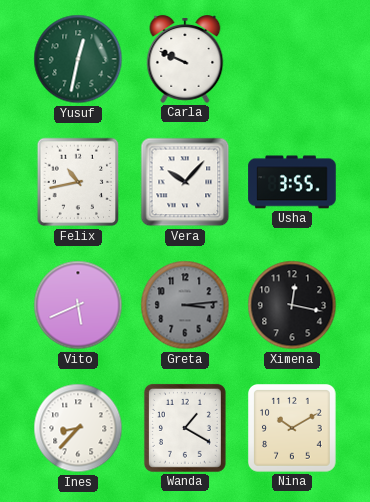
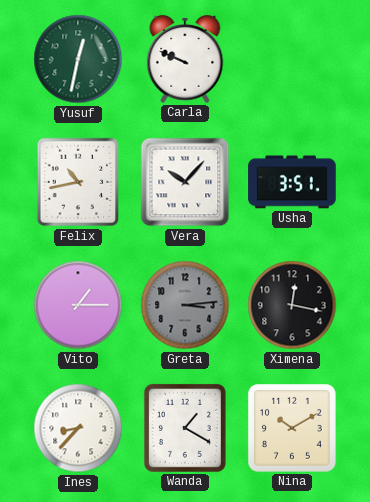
Usha: 3:55 -> 3:51 (292, 182)
Vito: 5:41 -> 1:15 (78, 305)
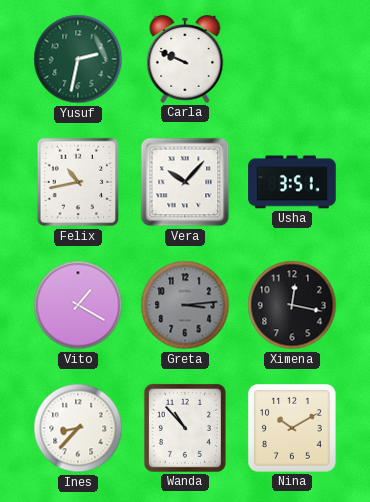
Yusuf: 12:32 -> 2:32 (78, 59)
Vito: 1:15 -> 1:20 (78, 305)
Wanda: 1:20 -> 10:53 (185, 428)
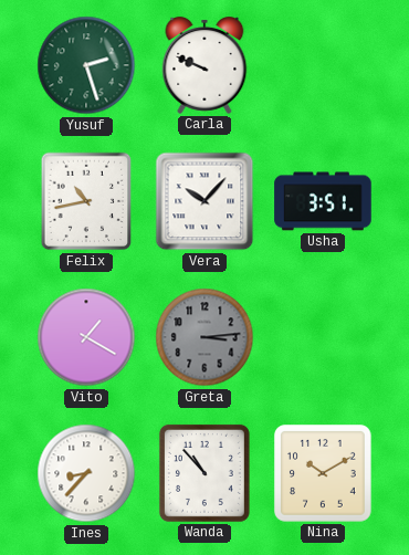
Yusuf: 2:32 -> 2:27 (86, 65)
Ximena: 12:17 -> none (292, 305)
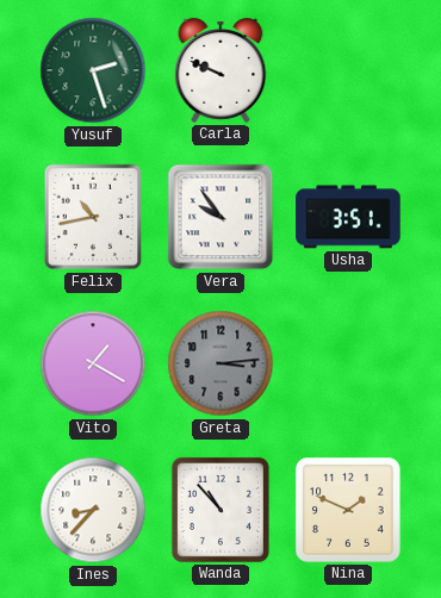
Vera: 10:07 -> 9:54 (220, 217)
Nina: 10:10 -> 1:49 (349, 511)
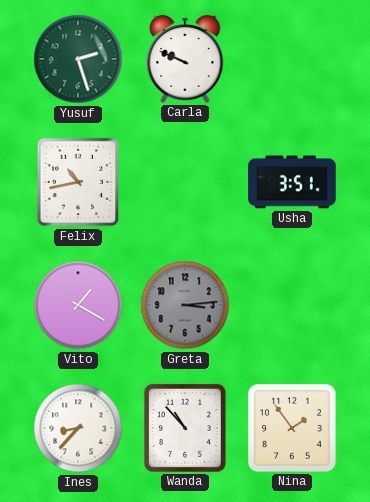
Vera: 9:54 -> none (220, 217)
Nina: 1:49 -> 1:54 (293, 429)
